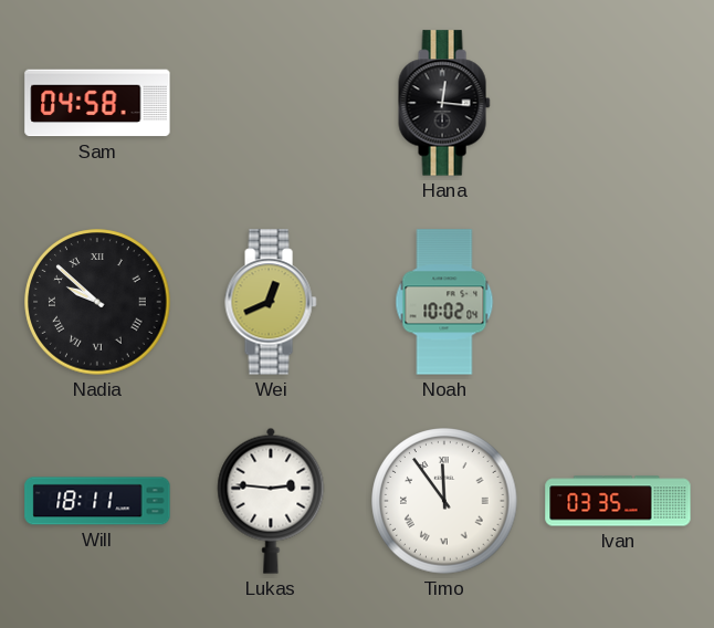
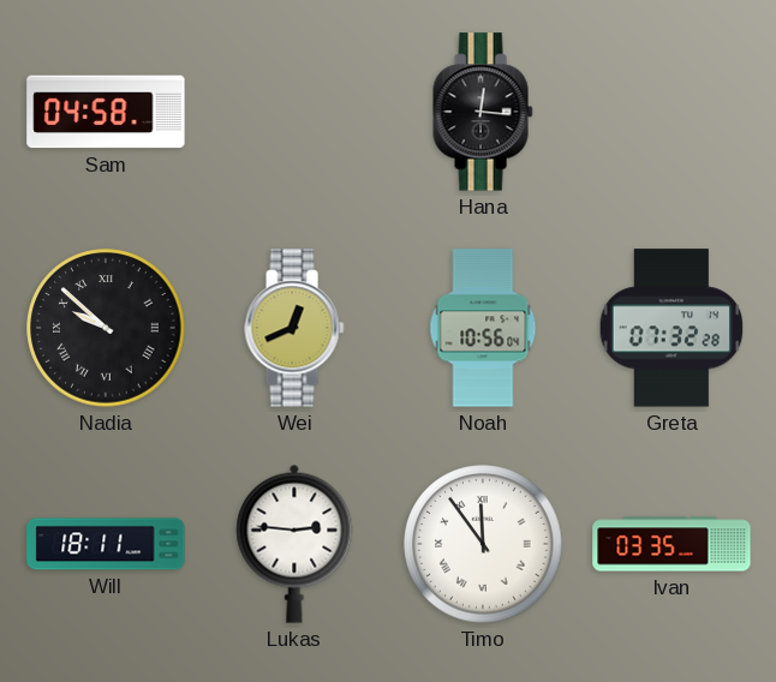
Noah: 10:02 -> 10:56 (483, 328)
Greta: none -> 07:32 (671, 328)
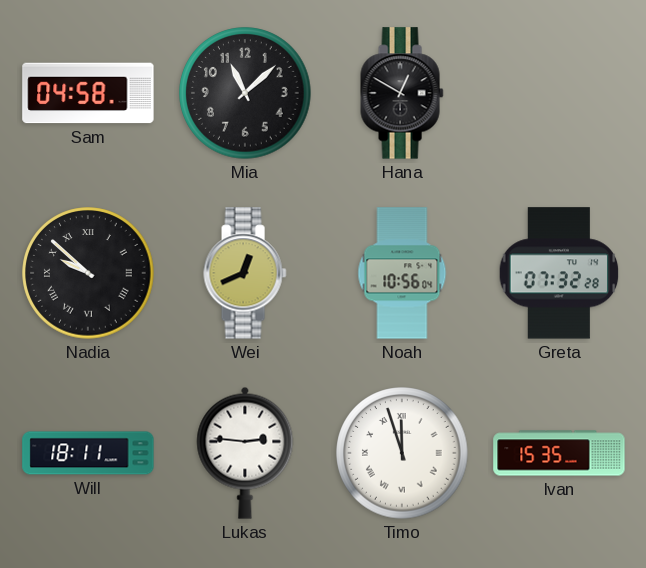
Mia: none -> 11:08 (245, 93)
Hana: 12:16 -> 12:50 (402, 93)
Timo: 11:54 -> 11:57 (402, 453)
Ivan: 03:35 -> 15:35 (559, 453)
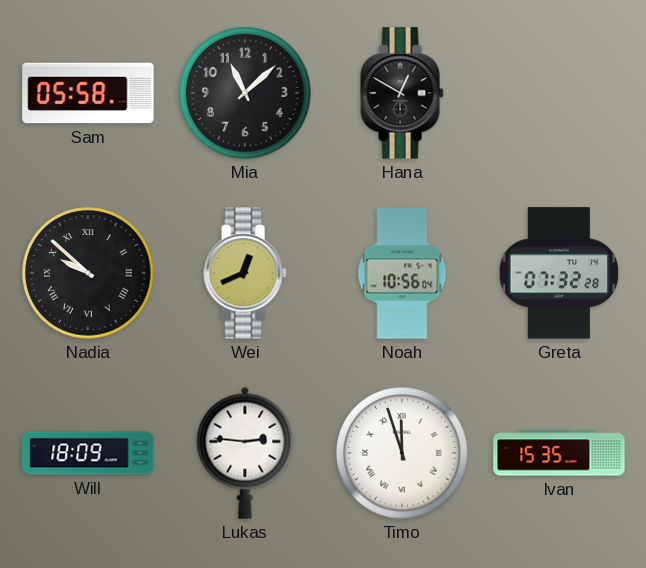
Sam: 04:58 -> 05:58 (88, 93)
Will: 18:11 -> 18:09 (88, 453)
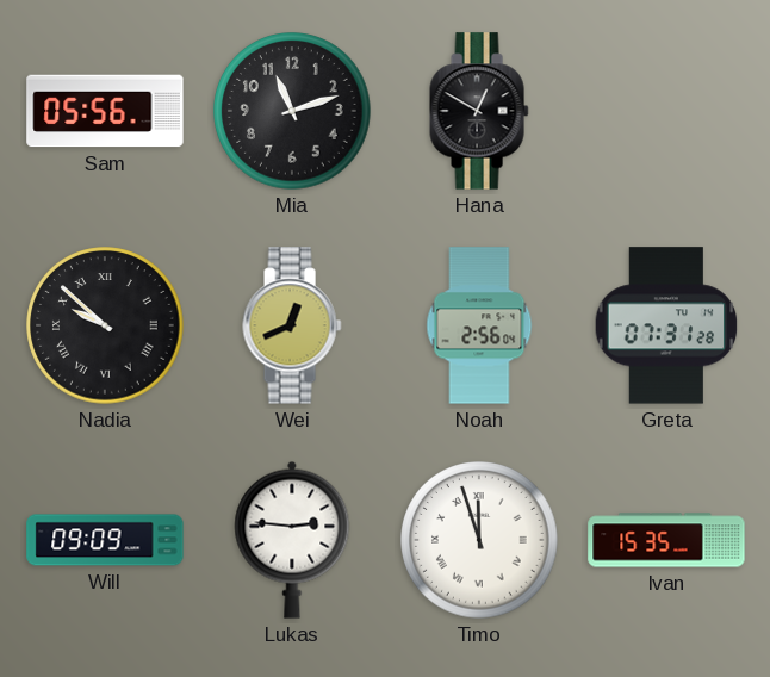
Sam: 05:58 -> 05:56 (105, 111)
Mia: 11:08 -> 11:12 (292, 111)
Noah: 10:56 -> 2:56 (479, 325)
Greta: 07:32 -> 07:31 (666, 325)
Will: 18:09 -> 09:09 (105, 540)
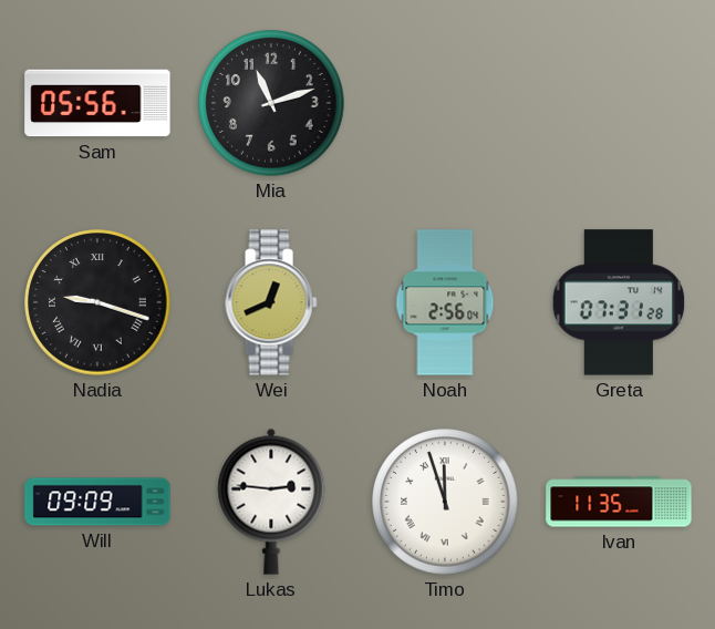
Hana: 12:50 -> none (479, 111)
Nadia: 9:52 -> 9:18 (97, 302)
Ivan: 15:35 -> 11:35 (619, 502)
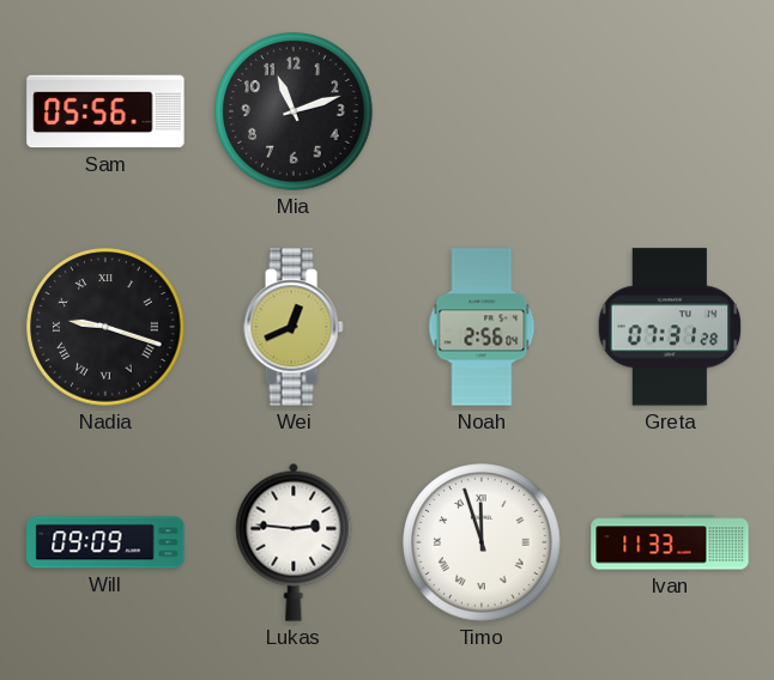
Ivan: 11:35 -> 11:33 (670, 542)
